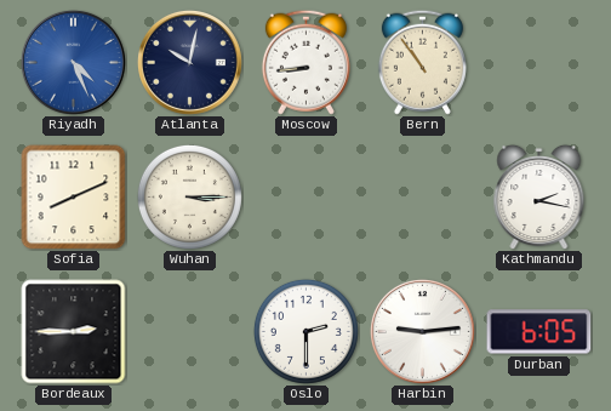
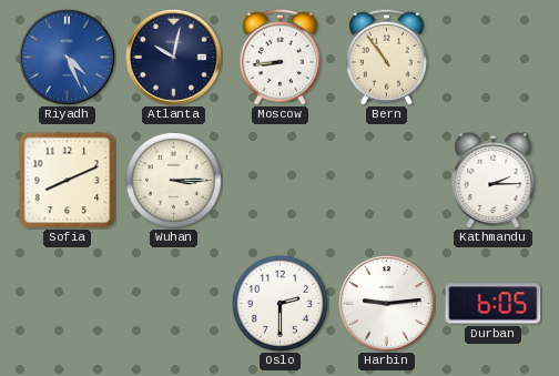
Kathmandu: 2:17 -> 2:15 (494, 180)
Bordeaux: 2:45 -> none (74, 332)
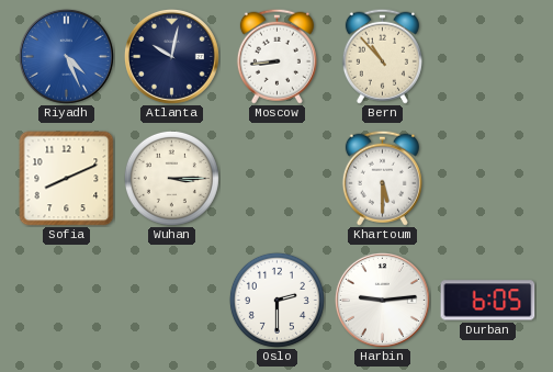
Bern: 10:54 -> 10:53 (382, 56)
Khartoum: none -> 5:30 (382, 178)
Kathmandu: 2:15 -> none (494, 180)
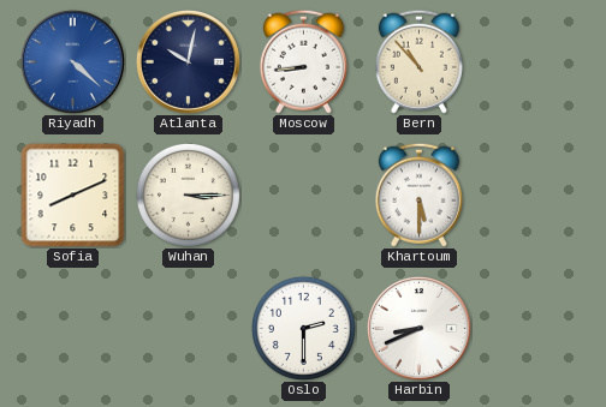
Riyadh: 4:26 -> 4:22 (72, 61)
Harbin: 9:14 -> 8:41 (418, 328)
Durban: 6:05 -> none (488, 301)
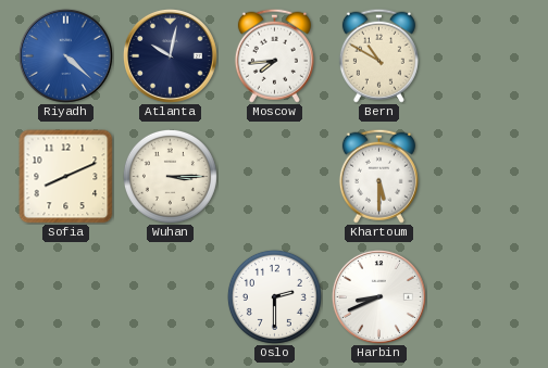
Moscow: 8:44 -> 7:44 (274, 55)
Bern: 10:53 -> 10:50 (378, 55)
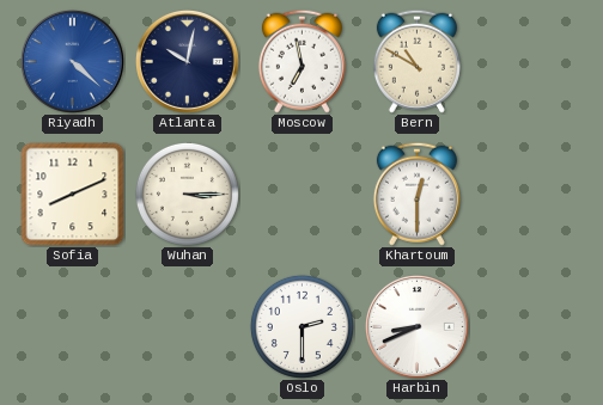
Moscow: 7:44 -> 6:58 (301, 61)
Khartoum: 5:30 -> 12:30 (416, 194)
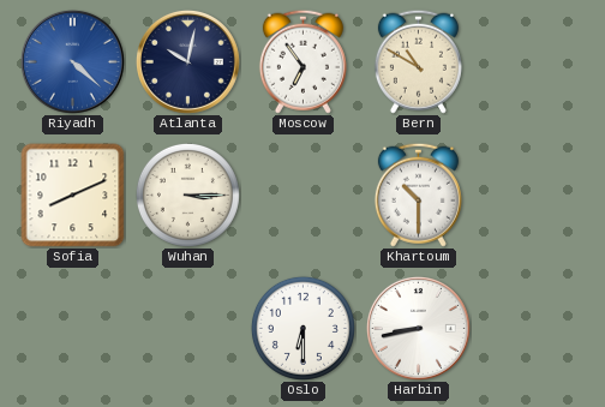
Moscow: 6:58 -> 6:54 (302, 61)
Khartoum: 12:30 -> 10:30 (418, 194)
Oslo: 2:30 -> 6:30 (302, 328)
Harbin: 8:41 -> 8:43 (418, 328)
